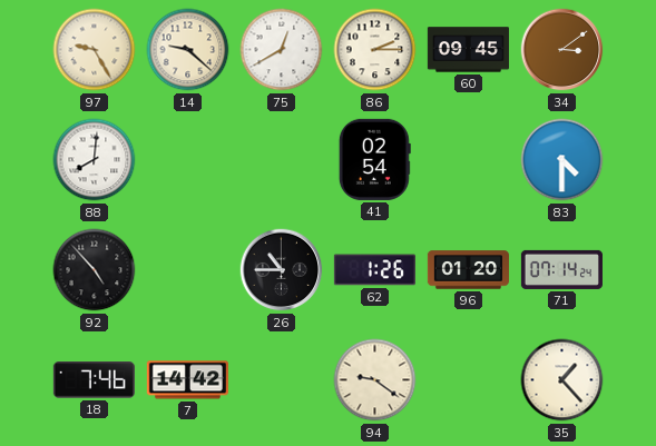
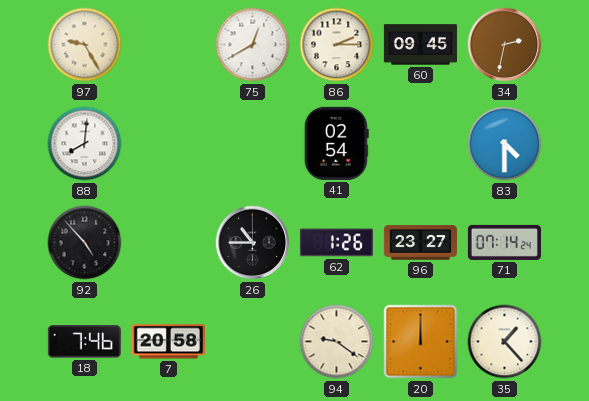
14: 9:22 -> none (188, 50)
34: 3:09 -> 2:32 (505, 45)
96: 01:20 -> 23:27 (420, 243)
7: 14:42 -> 20:58 (168, 342)
20: none -> 12:00 (421, 342)
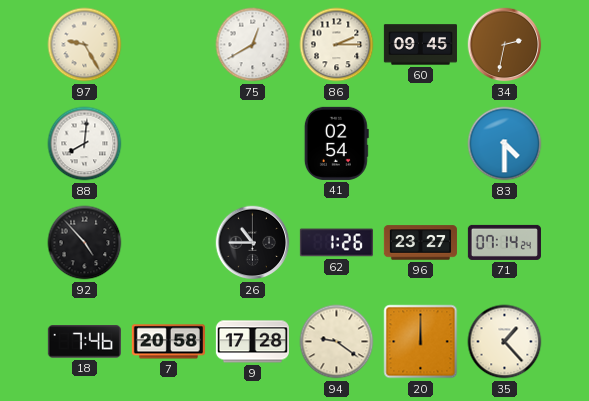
9: none -> 17:28 (252, 342)
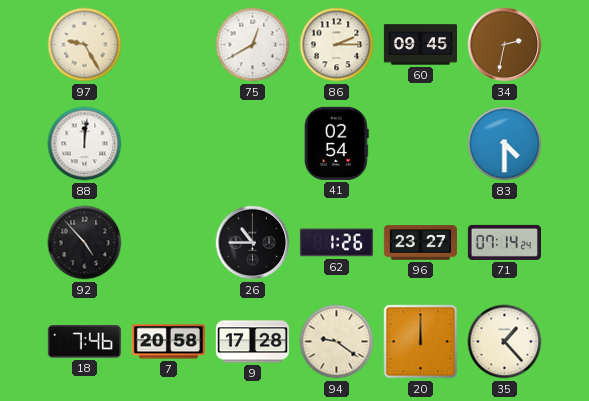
88: 8:01 -> 12:01 (85, 144)
